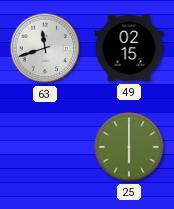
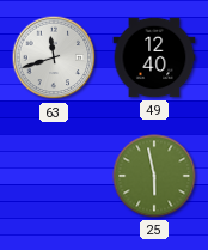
49: 02:15 -> 12:40 (154, 57)
25: 6:00 -> 5:58 (154, 176)
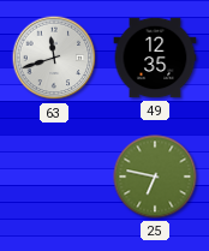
49: 12:40 -> 12:35 (155, 58)
25: 5:58 -> 6:47 (155, 177)
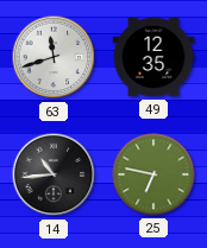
14: none -> 10:44 (54, 174)
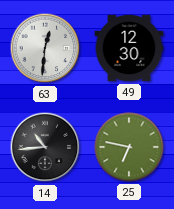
63: 11:42 -> 12:31 (45, 48)
49: 12:35 -> 12:30 (129, 48)
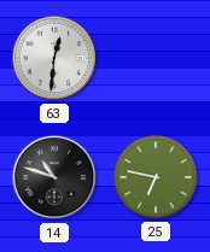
49: 12:30 -> none (129, 48)
14: 10:44 -> 10:48 (54, 177)
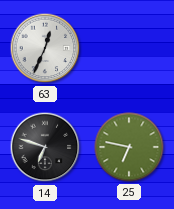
63: 12:31 -> 12:34 (45, 48)
14: 10:48 -> 6:48 (45, 147)
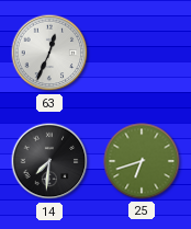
14: 6:48 -> 7:31 (49, 161)
25: 6:47 -> 6:42 (142, 161)
